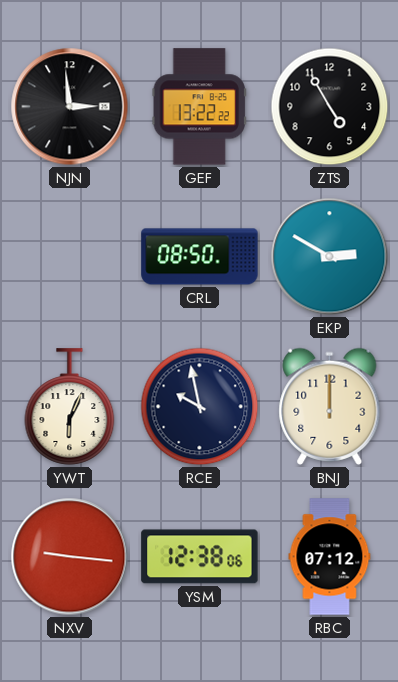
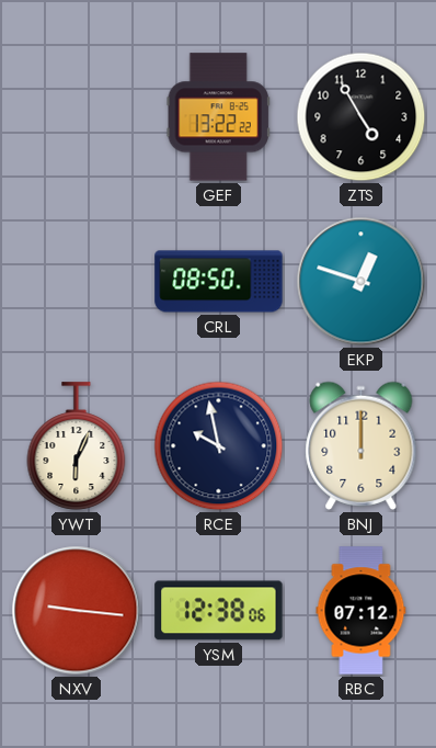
NJN: 2:59 -> none (70, 107)
EKP: 2:50 -> 12:48 (362, 282)
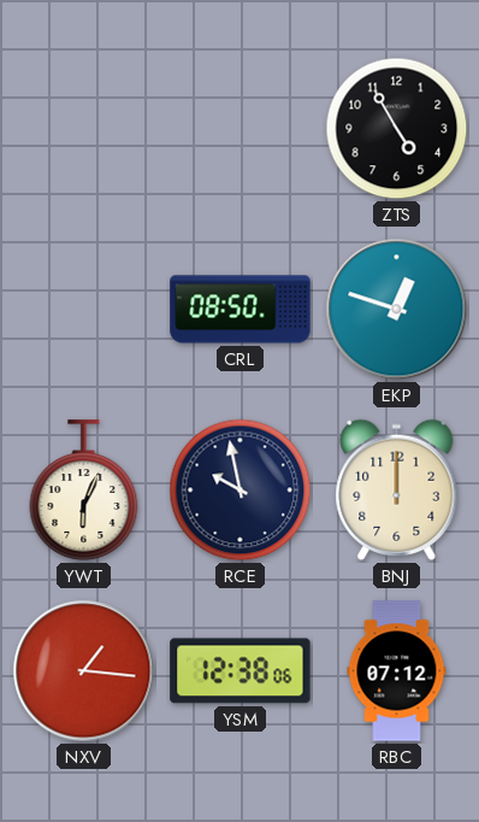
GEF: 13:22 -> none (218, 117)
NXV: 9:16 -> 1:16 (84, 671)
